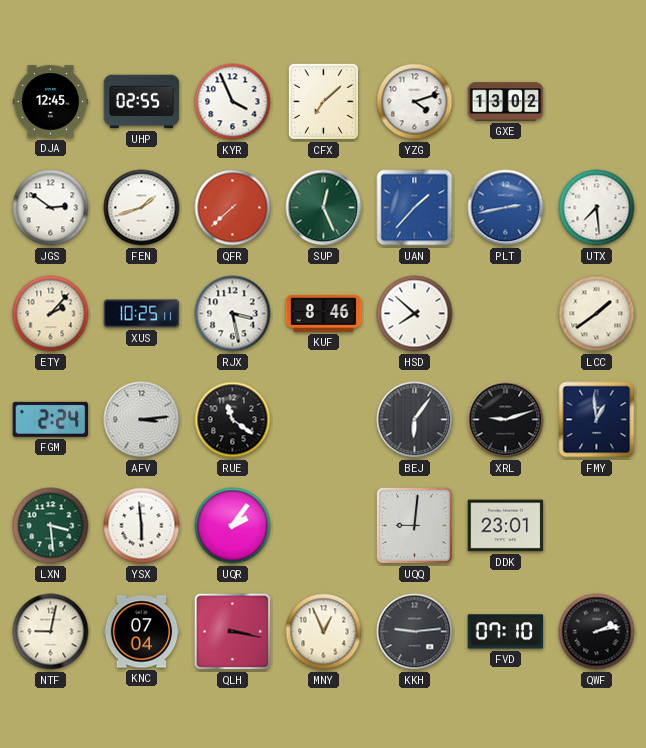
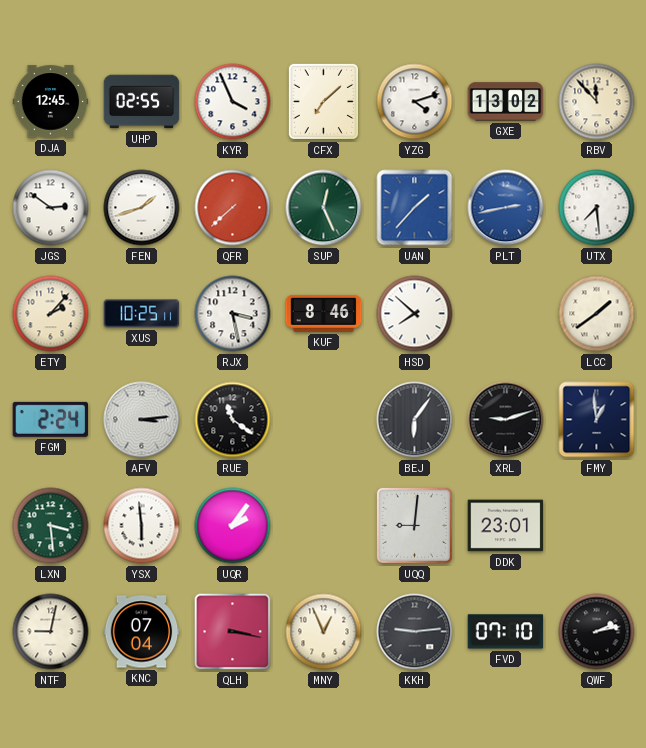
RBV: none -> 11:53 (597, 102)
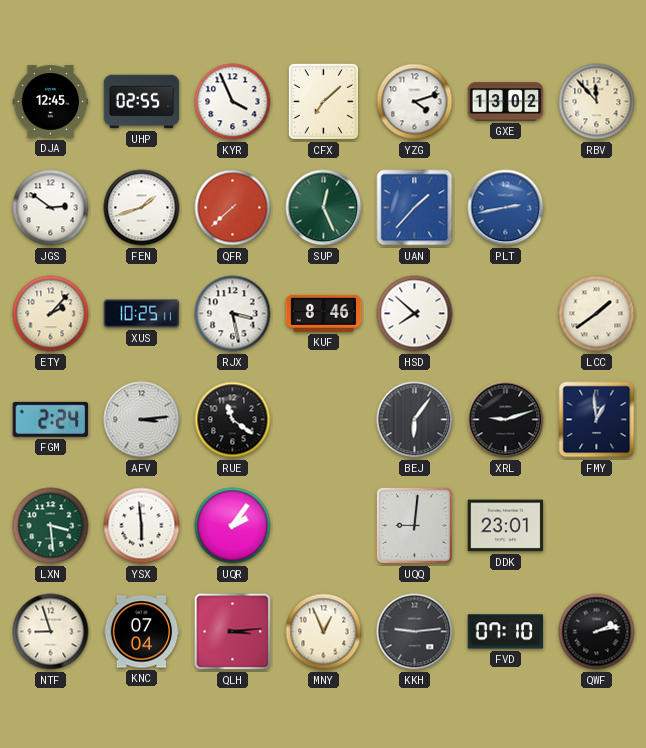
UTX: 7:29 -> none (597, 208)
NTF: 9:02 -> 8:57 (51, 632)
QLH: 3:17 -> 3:14 (233, 632)
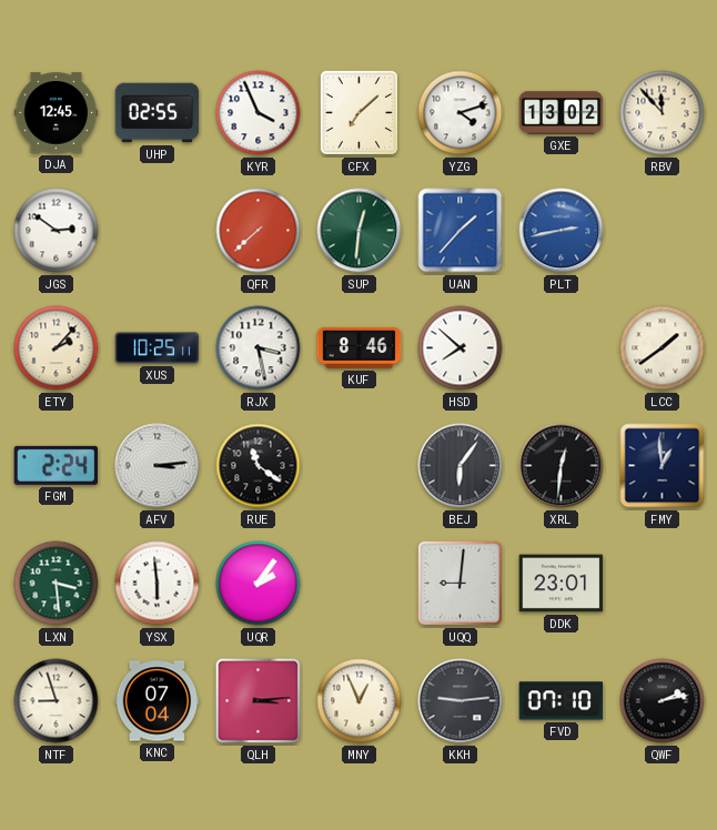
FEN: 1:42 -> none (142, 208)
SUP: 12:26 -> 12:31 (360, 231)
XRL: 9:12 -> 12:31 (562, 466)
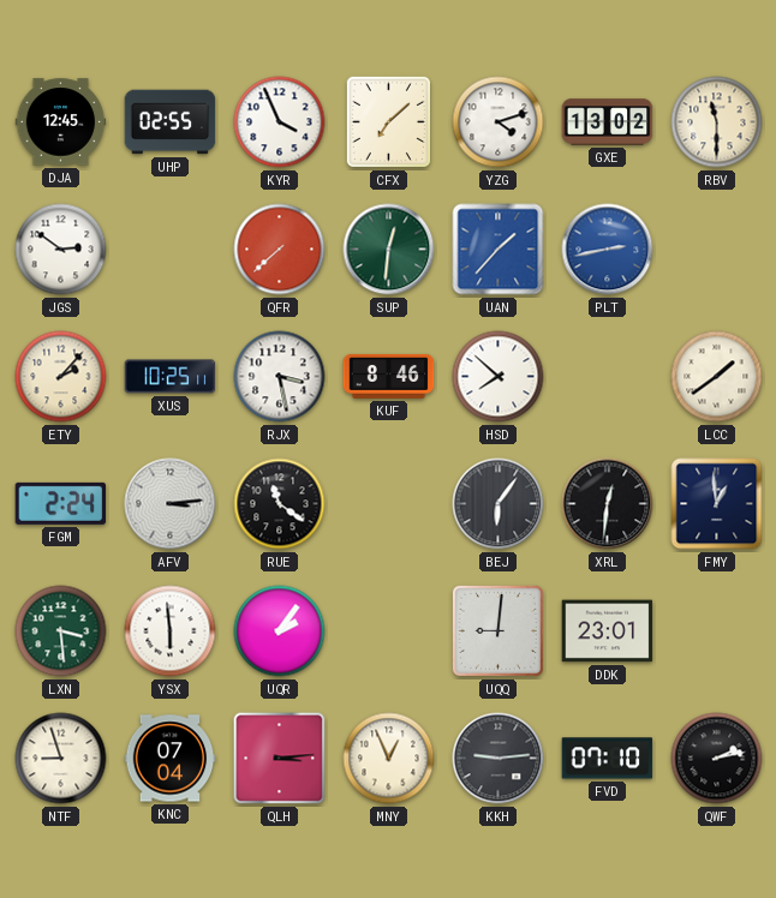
RBV: 11:53 -> 11:30 (717, 122)
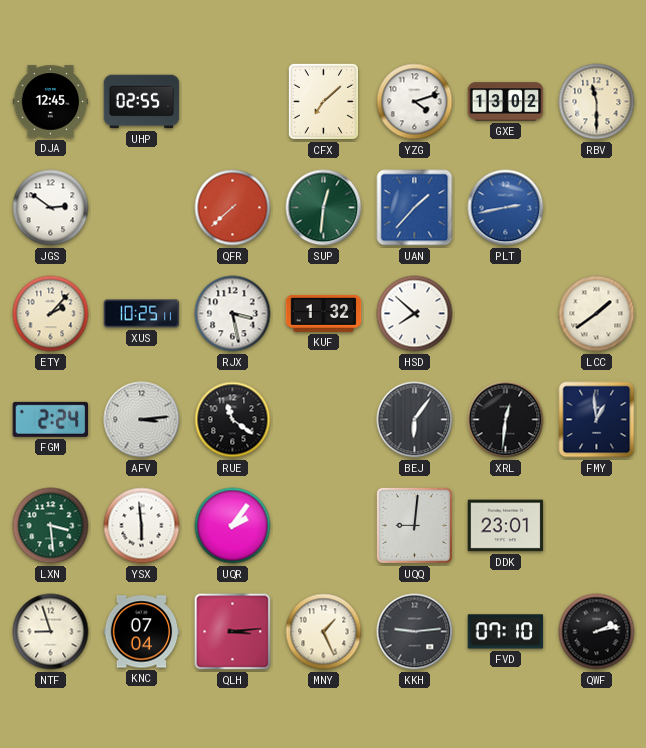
KYR: 3:56 -> none (280, 122)
KUF: 8:46 -> 1:32 (324, 313)
MNY: 12:56 -> 1:26 (324, 632)
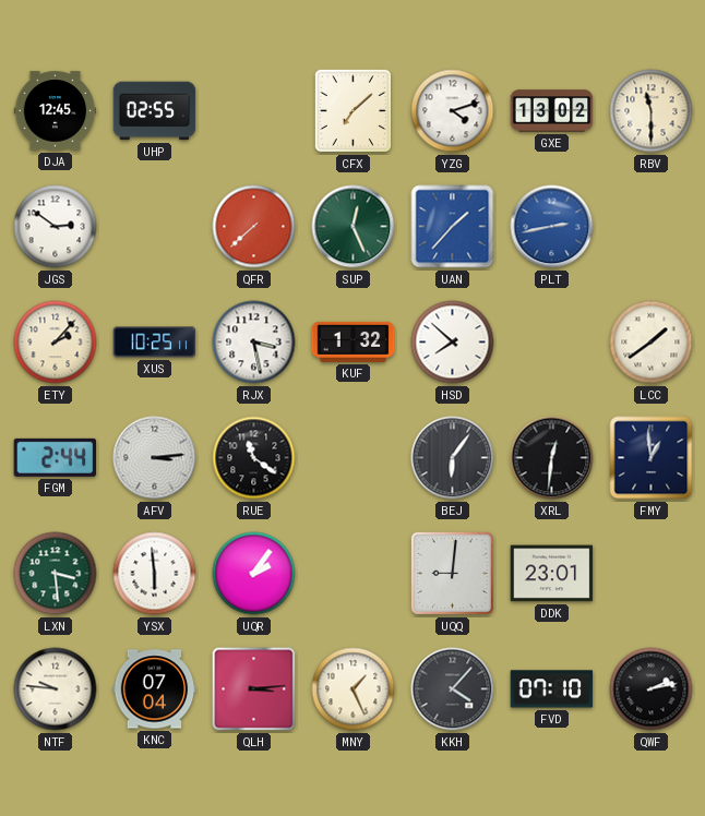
SUP: 12:31 -> 12:26 (354, 227)
FGM: 2:24 -> 2:44 (56, 457)
NTF: 8:57 -> 9:46 (56, 689)
KKH: 9:14 -> 4:07 (453, 689)
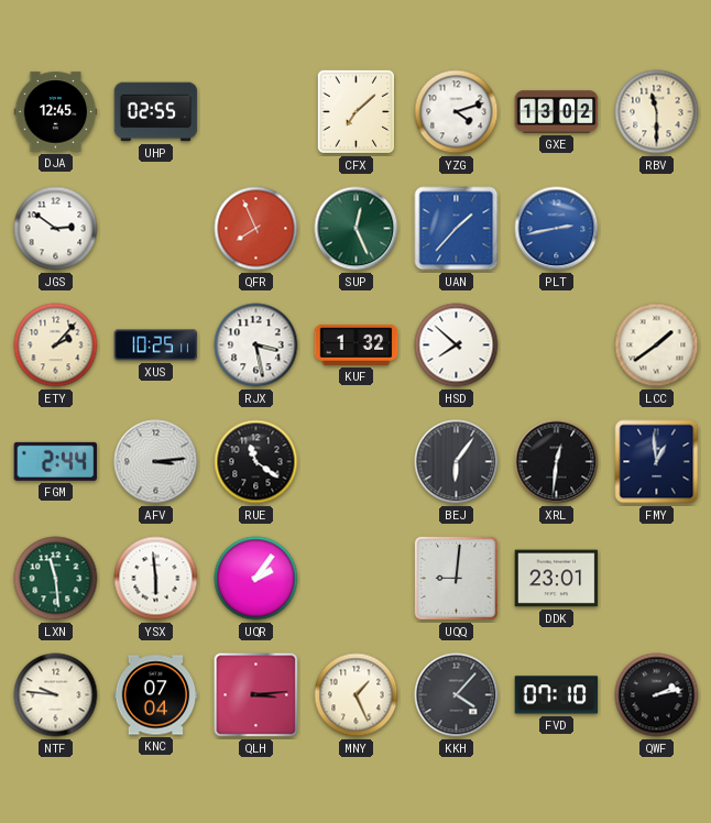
QFR: 7:38 -> 7:56 (256, 229)
LXN: 3:29 -> 11:29 (56, 579)
